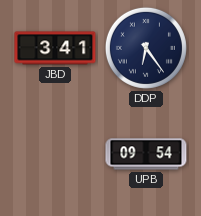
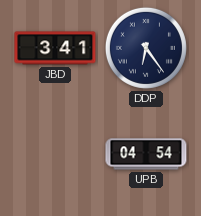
UPB: 09:54 -> 04:54 (146, 154)
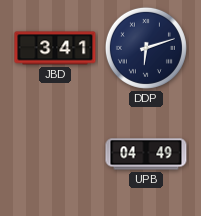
DDP: 6:24 -> 6:12 (146, 48)
UPB: 04:54 -> 04:49 (146, 154)
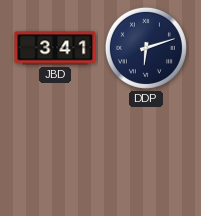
UPB: 04:49 -> none (146, 154)
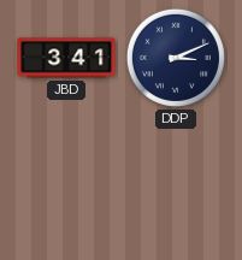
DDP: 6:12 -> 3:11 (176, 58)
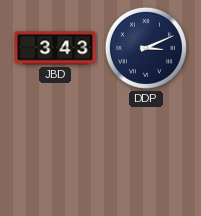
JBD: 3:41 -> 3:43 (55, 48)
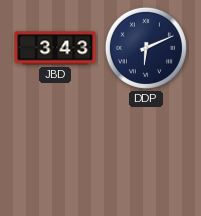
DDP: 3:11 -> 6:11 (146, 48)
